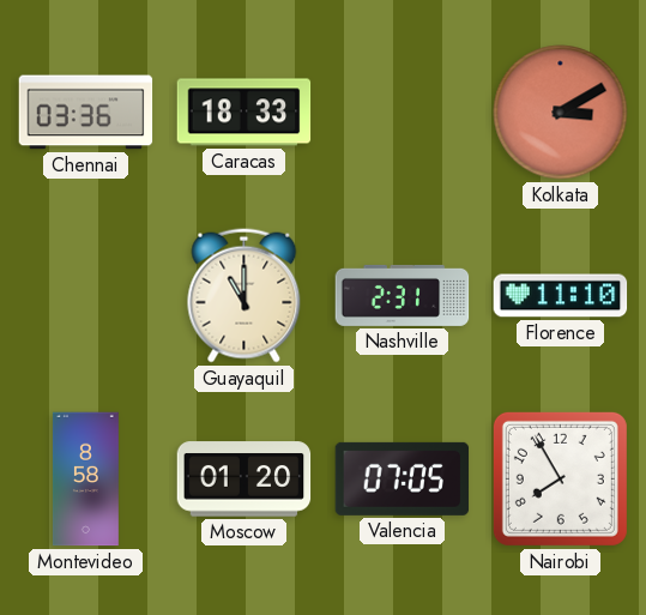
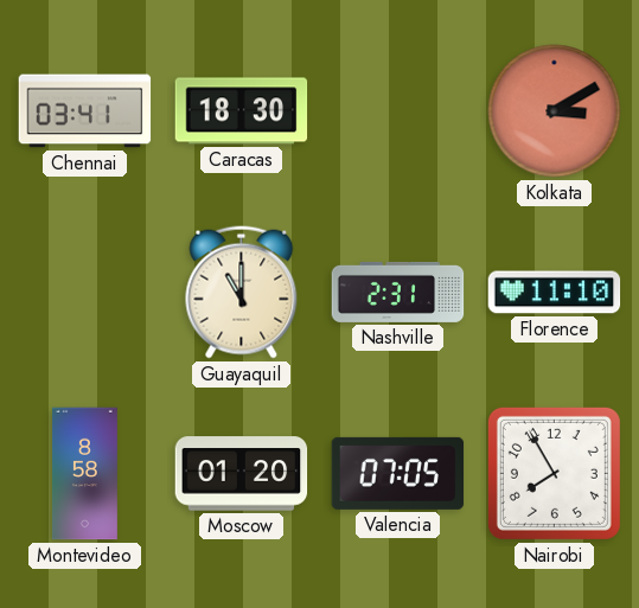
Chennai: 03:36 -> 03:41 (85, 111)
Caracas: 18:33 -> 18:30 (242, 111)
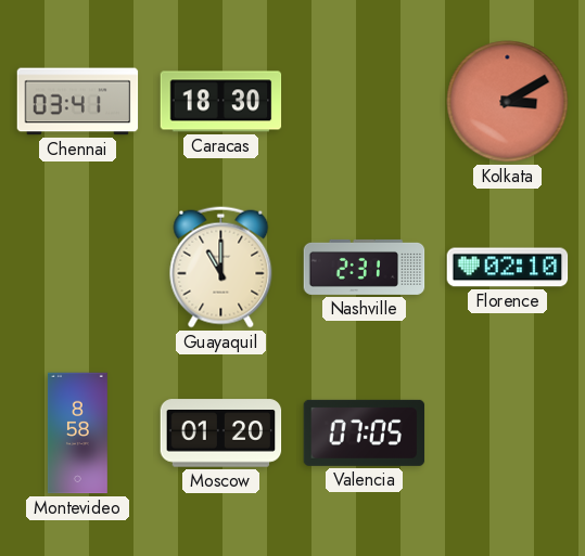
Florence: 11:10 -> 02:10 (508, 268)
Nairobi: 7:55 -> none (554, 473)
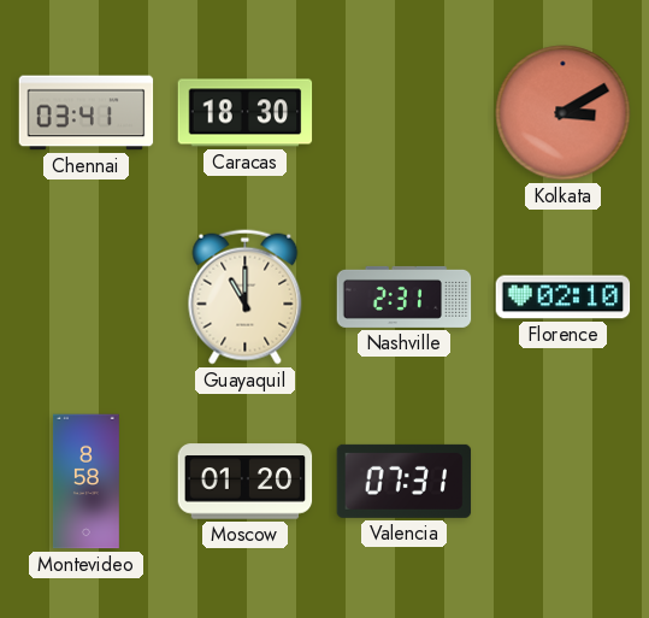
Valencia: 07:05 -> 07:31 (405, 481)
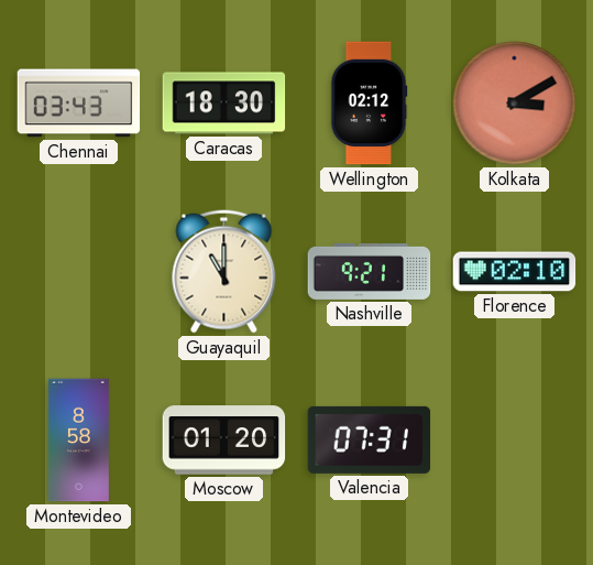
Chennai: 03:41 -> 03:43 (79, 104)
Wellington: none -> 02:12 (369, 104)
Nashville: 2:31 -> 9:21 (370, 271)
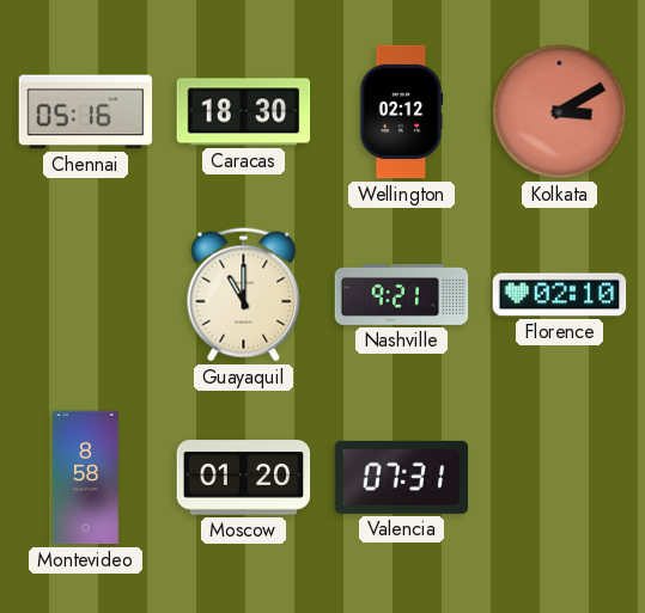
Chennai: 03:43 -> 05:16 (86, 112)
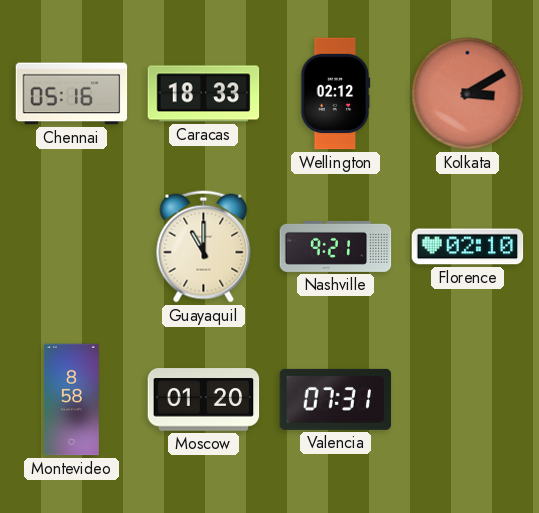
Caracas: 18:30 -> 18:33 (204, 94)
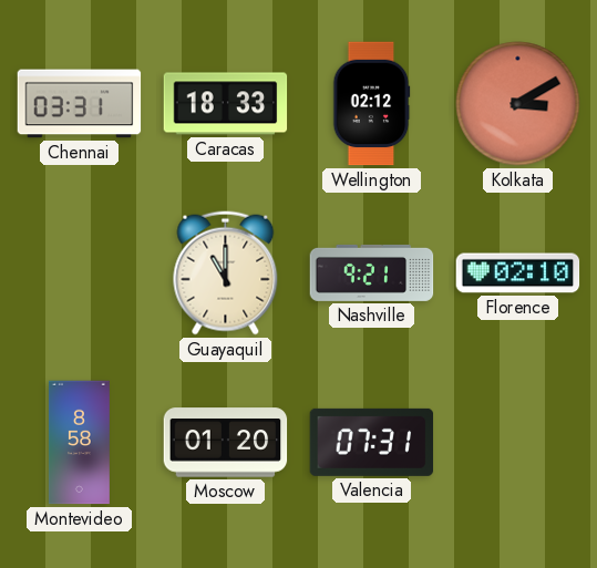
Chennai: 05:16 -> 03:31 (80, 104)
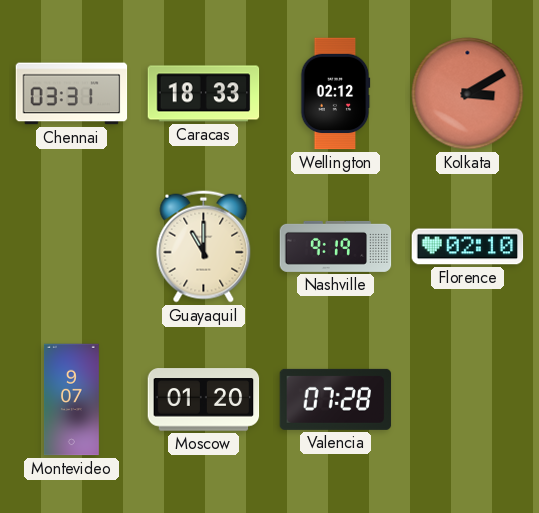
Nashville: 9:21 -> 9:19 (336, 246)
Montevideo: 8:58 -> 9:07 (71, 400)
Valencia: 07:31 -> 07:28 (336, 399)
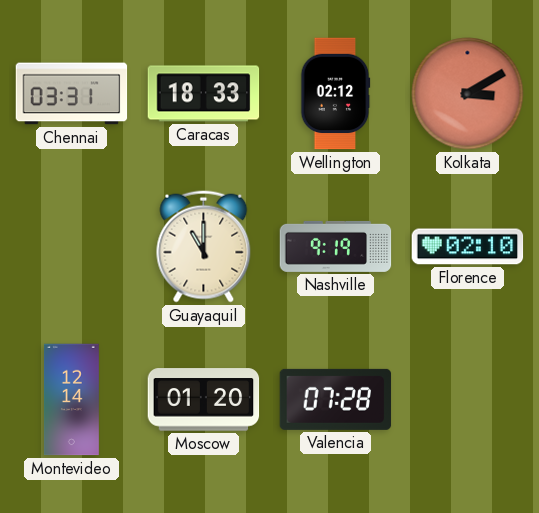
Montevideo: 9:07 -> 12:14 (71, 400)
